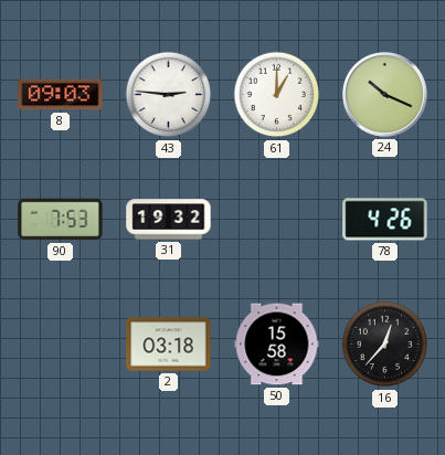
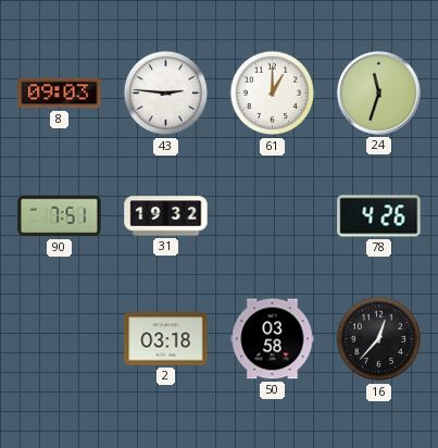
24: 10:19 -> 11:33 (378, 92)
90: 7:53 -> 7:51 (60, 216)
50: 15:58 -> 03:58 (273, 339)
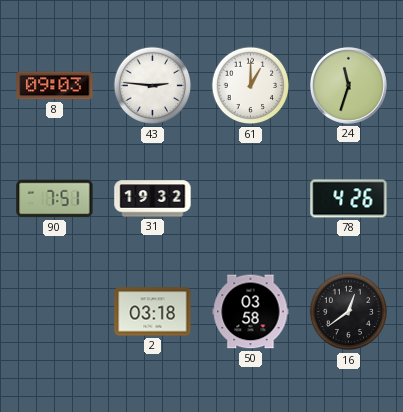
16: 12:37 -> 12:39 (349, 312)
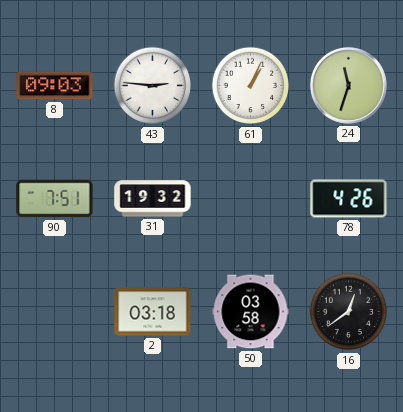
61: 1:00 -> 1:04 (251, 86)
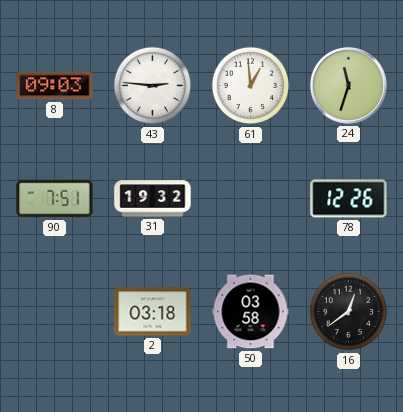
61: 1:04 -> 12:59 (251, 86)
78: 4:26 -> 12:26 (349, 199)
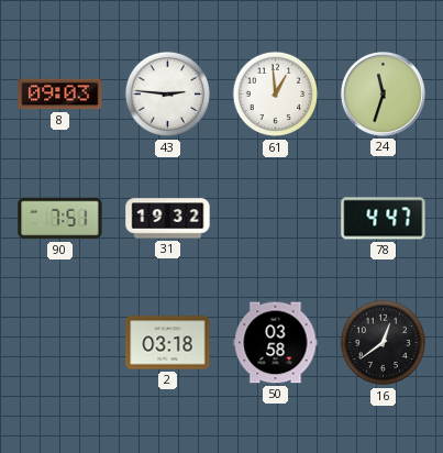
78: 12:26 -> 4:47 (384, 219)
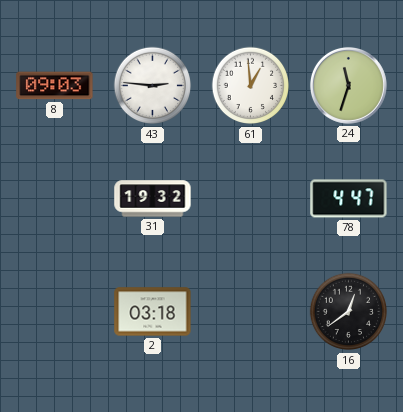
90: 7:51 -> none (60, 219)
50: 03:58 -> none (276, 343)
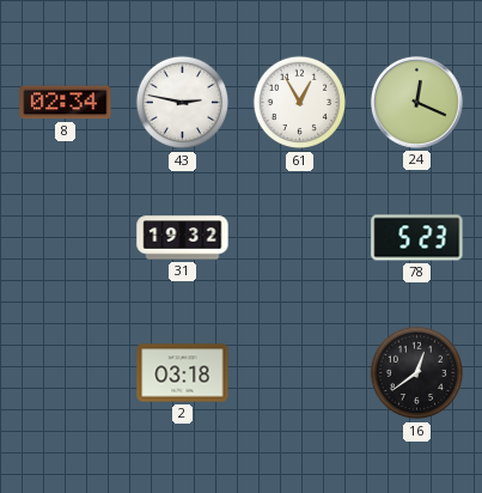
8: 09:03 -> 02:34 (66, 103)
43: 2:46 -> 2:47 (183, 103)
61: 12:59 -> 12:55 (300, 103)
24: 11:33 -> 12:19 (416, 102)
78: 4:47 -> 5:23 (417, 238)
